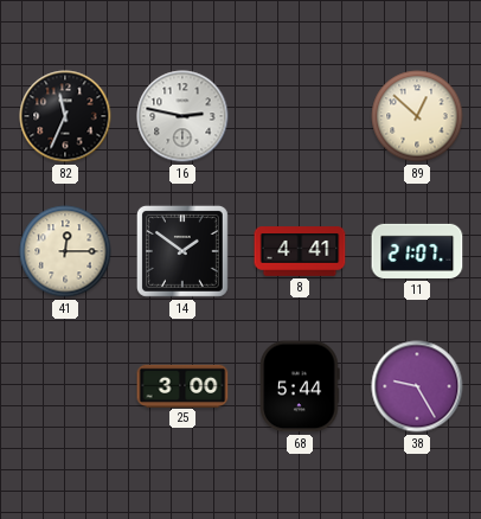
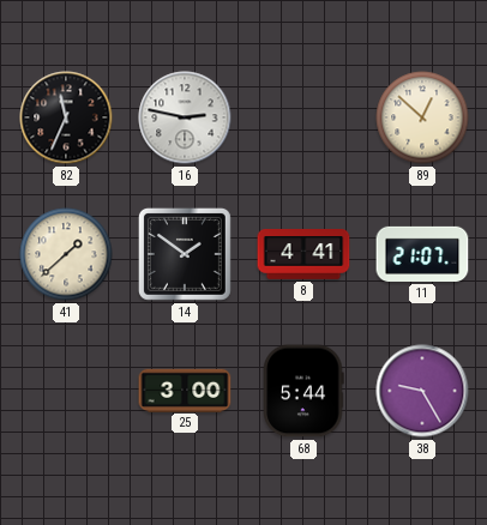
41: 12:15 -> 1:38 (66, 254)
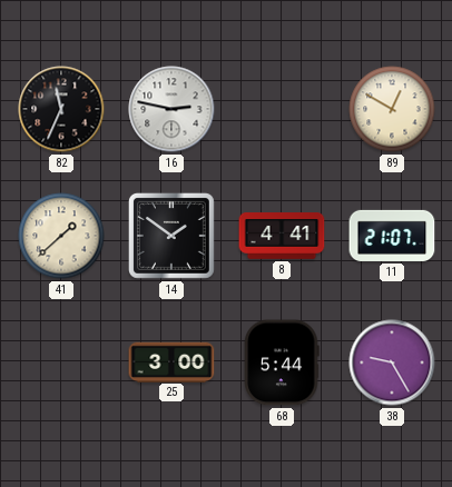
89: 12:52 -> 12:50 (392, 109)
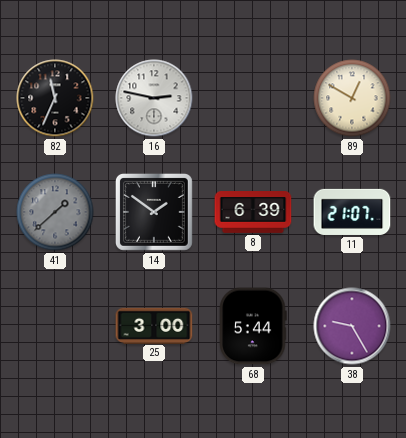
41 dial: cream -> grey (55, 212)
8: 4:41 -> 6:39 (253, 213)
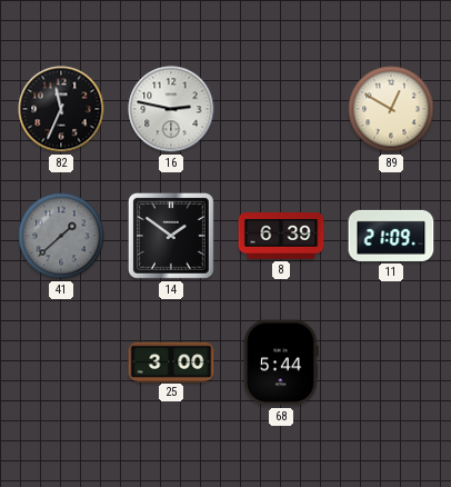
11: 21:07 -> 21:09 (391, 236)
38: 9:25 -> none (352, 326)
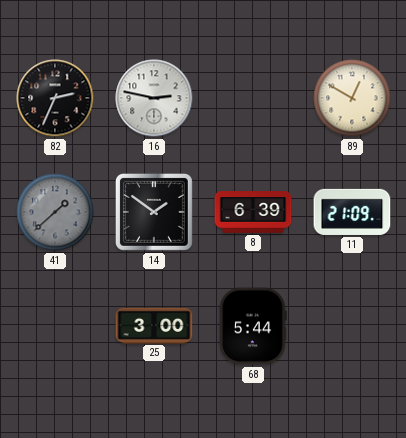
82: 11:34 -> 2:34 (55, 98)
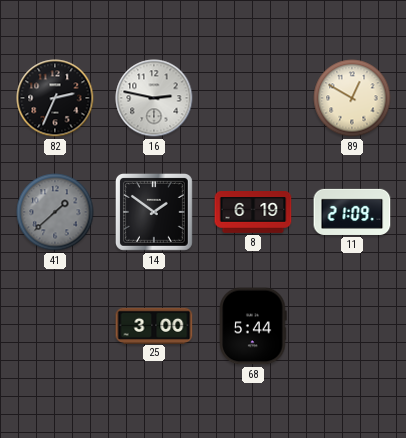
8: 6:39 -> 6:19 (253, 213)
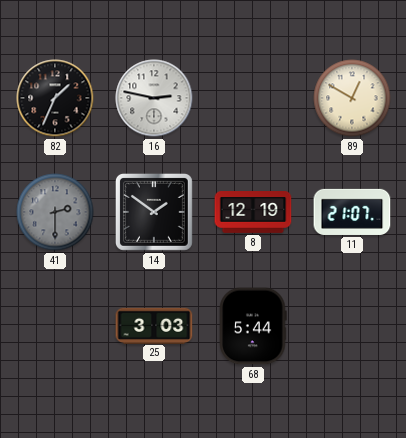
82: 2:34 -> 1:34 (55, 98)
41: 1:38 -> 2:30 (55, 212)
8: 6:19 -> 12:19 (253, 213)
11: 21:09 -> 21:07 (352, 212)
25: 3:00 -> 3:03 (154, 325)
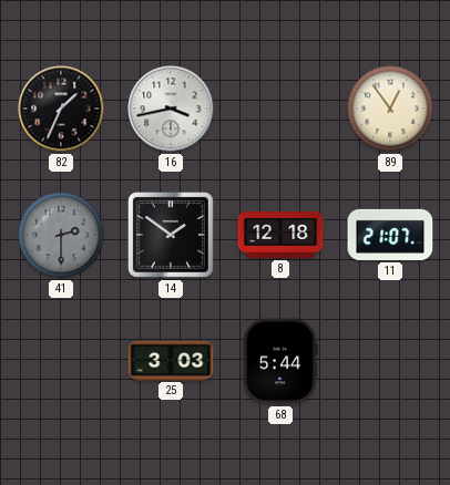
16: 2:47 -> 3:43 (171, 109)
89: 12:50 -> 12:54 (390, 109)
8: 12:19 -> 12:18 (280, 236)
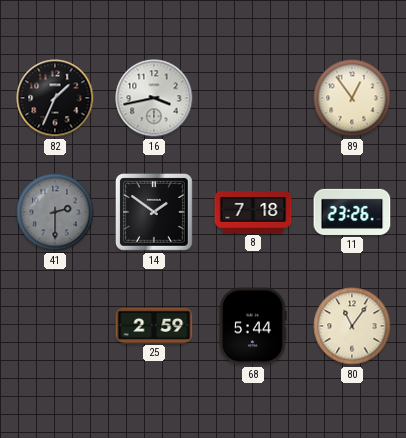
8: 12:18 -> 7:18 (253, 213)
11: 21:07 -> 23:26 (352, 212)
25: 3:03 -> 2:59 (154, 325)
80: none -> 11:06 (352, 326)
